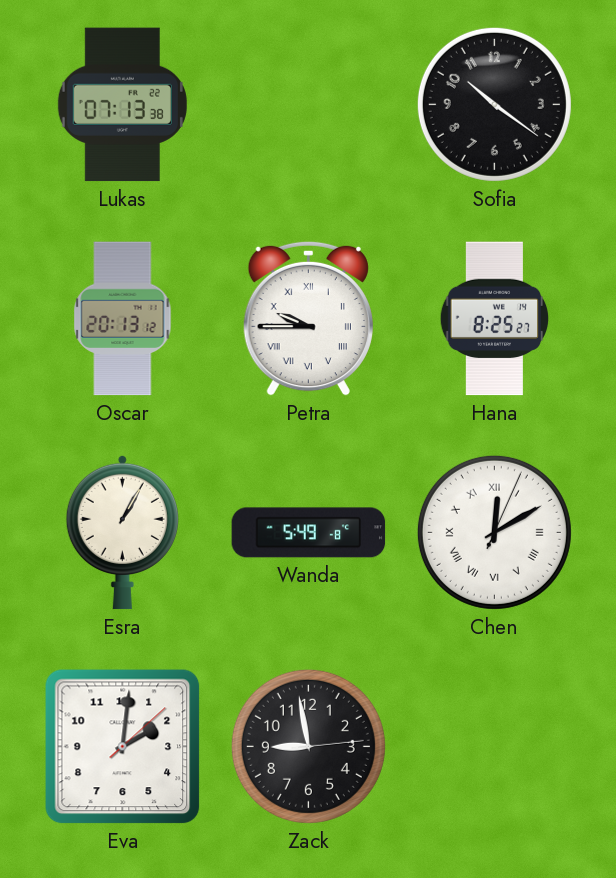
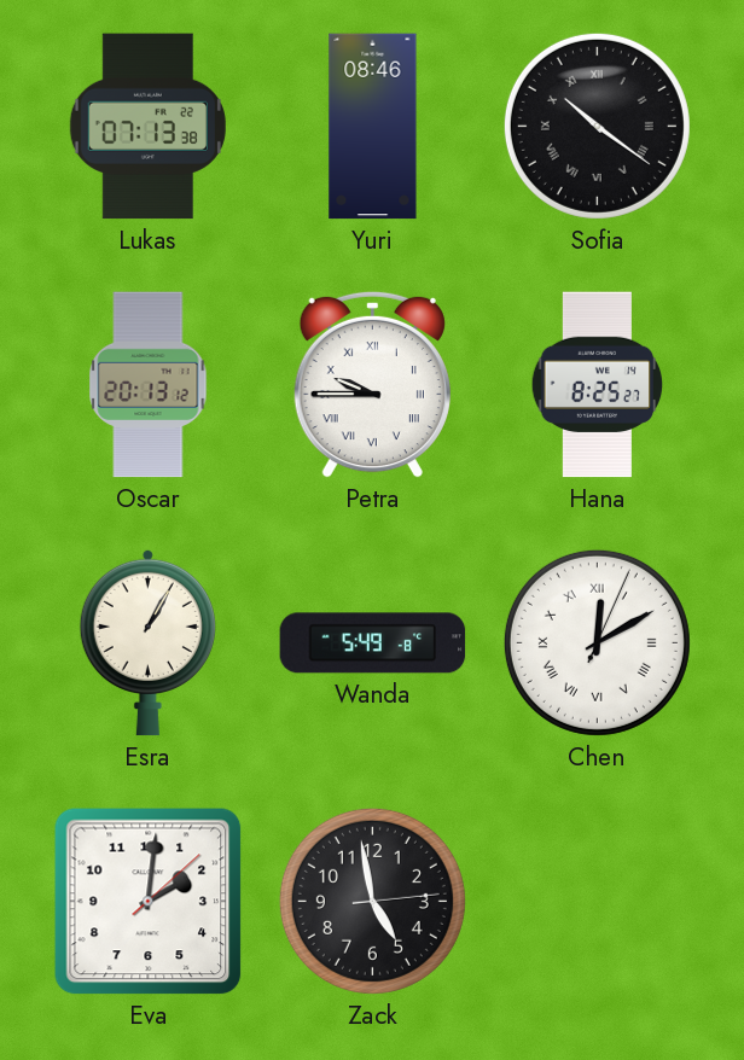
Yuri: none -> 08:46 (373, 127)
Sofia numerals: Arabic -> Roman (597, 126)
Zack: 8:58 -> 4:58 (372, 901)
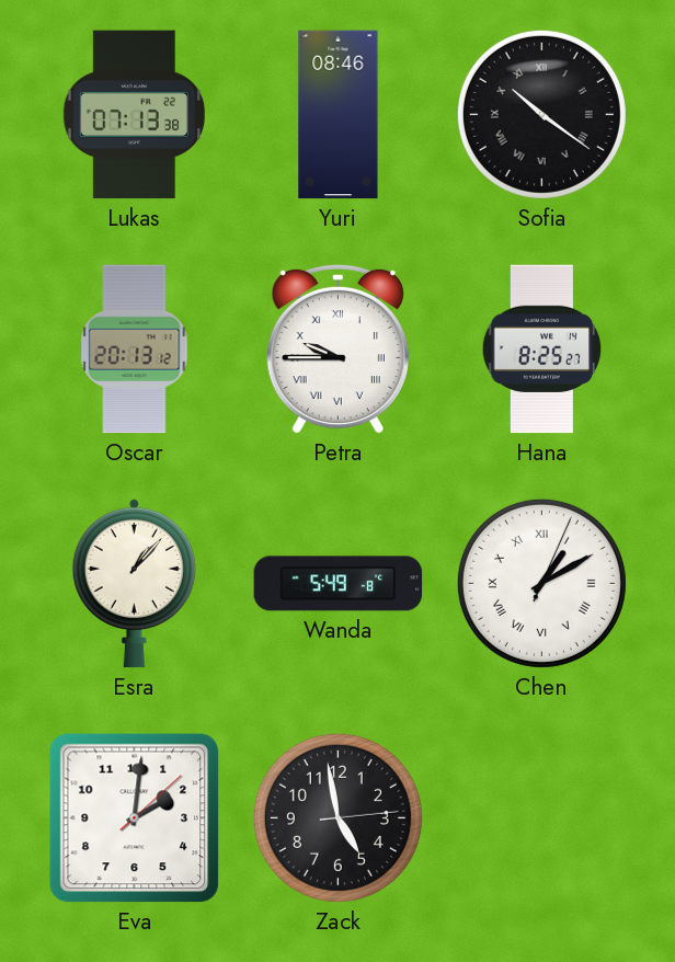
Esra: 1:05 -> 1:07 (134, 583)
Chen: 12:10 -> 1:10 (541, 583)
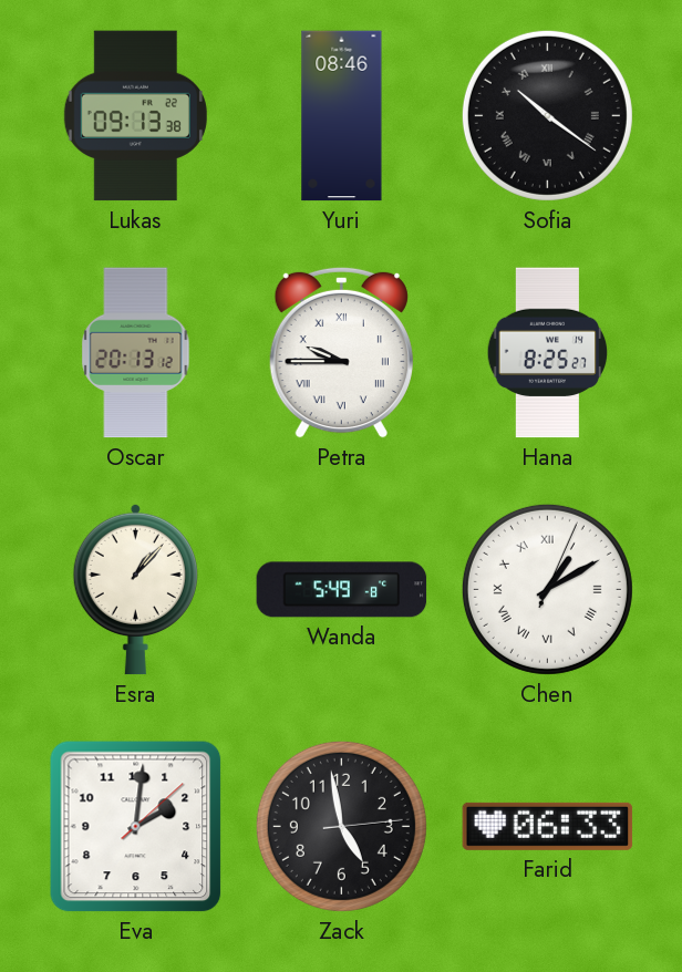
Lukas: 07:13 -> 09:13 (135, 116)
Farid: none -> 06:33 (548, 826)
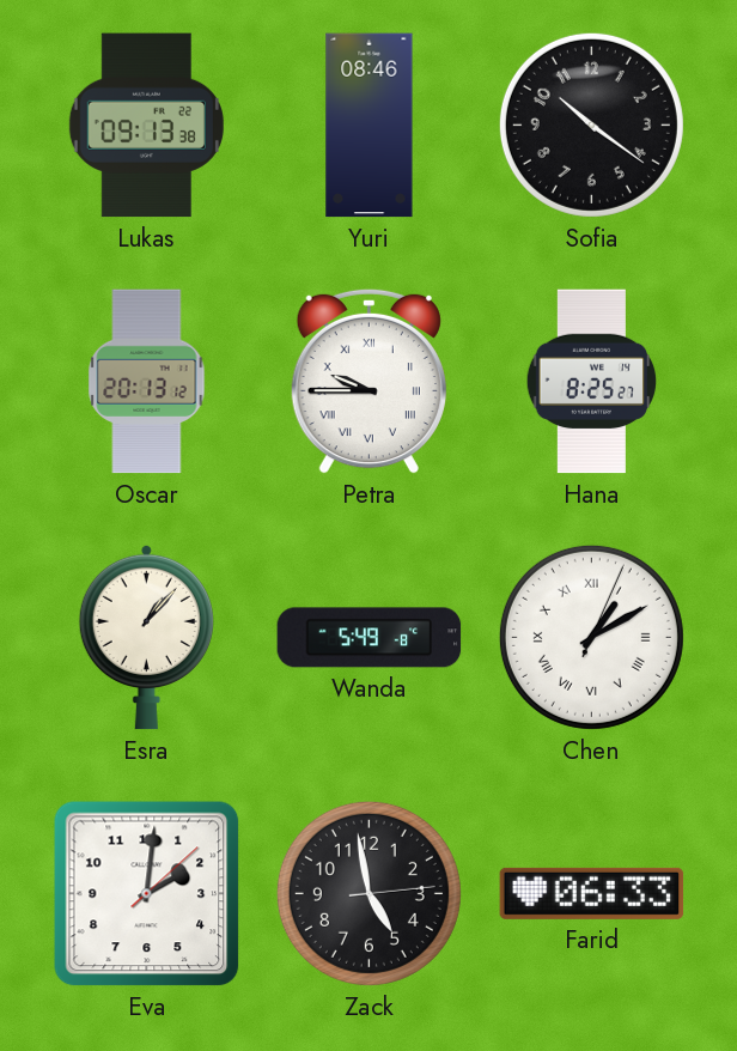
Sofia numerals: Roman -> Arabic (591, 124)
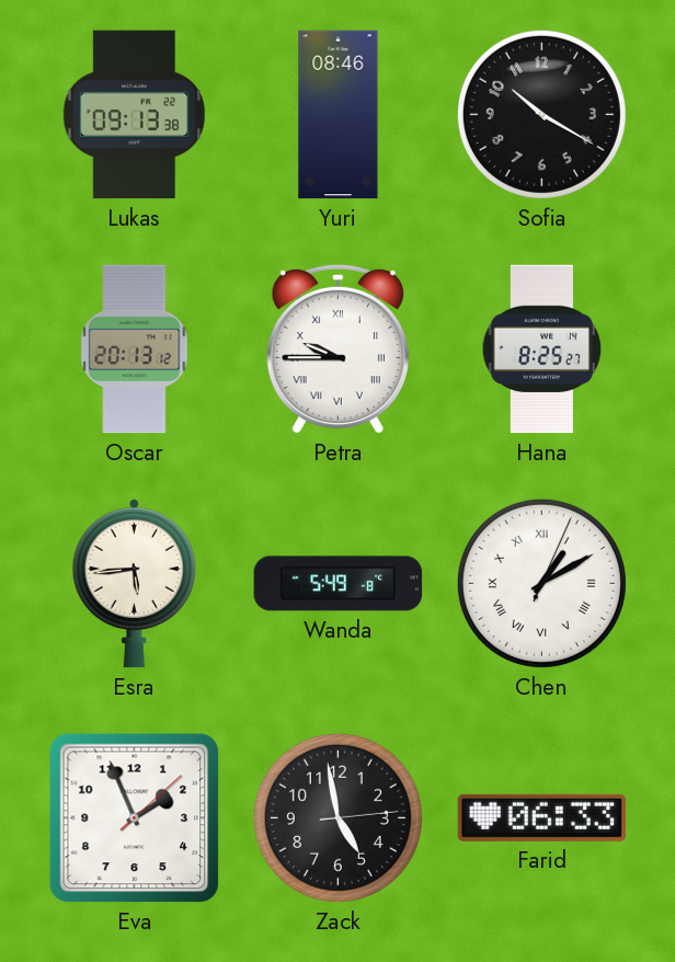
Sofia: 10:21 -> 10:20 (541, 114)
Esra: 1:07 -> 5:44 (134, 583)
Eva: 2:01 -> 1:56 (135, 818)
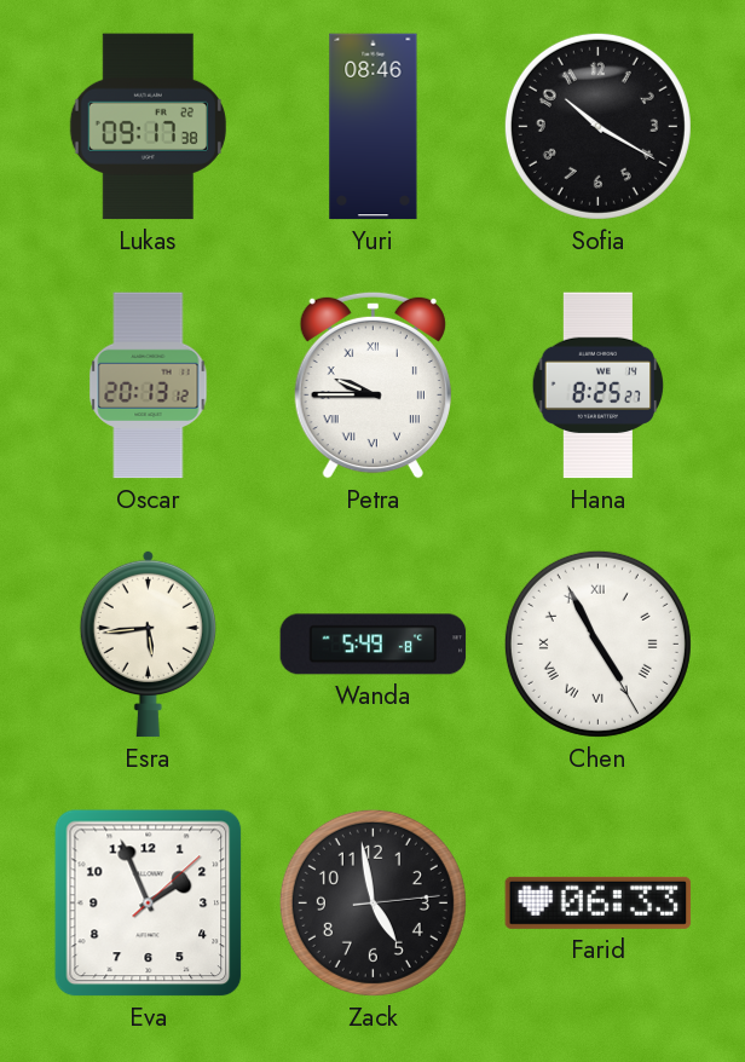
Lukas: 09:13 -> 09:17 (148, 127)
Chen: 1:10 -> 4:55 (597, 643)
